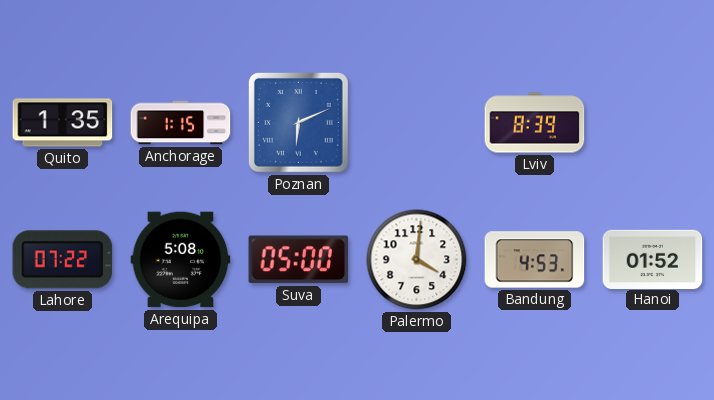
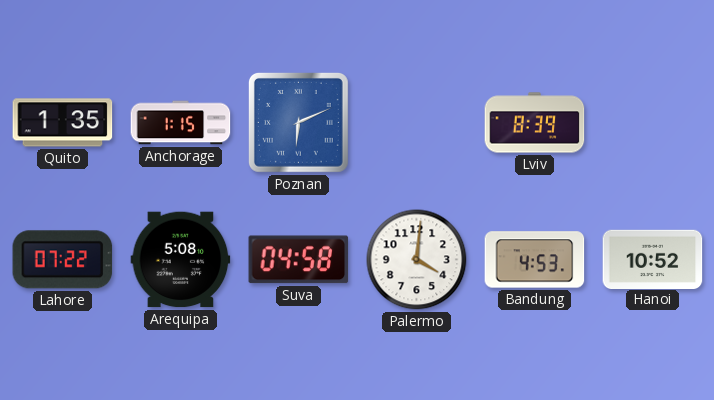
Suva: 05:00 -> 04:58 (299, 260)
Hanoi: 01:52 -> 10:52 (653, 259)
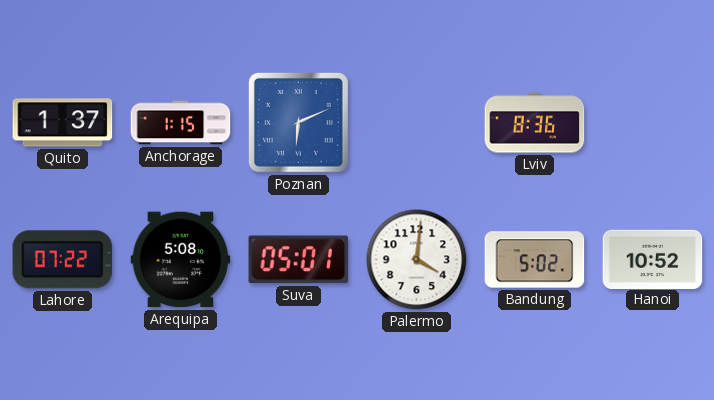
Quito: 1:35 -> 1:37 (63, 123)
Lviv: 8:39 -> 8:36 (535, 123)
Suva: 04:58 -> 05:01 (299, 260)
Bandung: 4:53 -> 5:02 (535, 260)
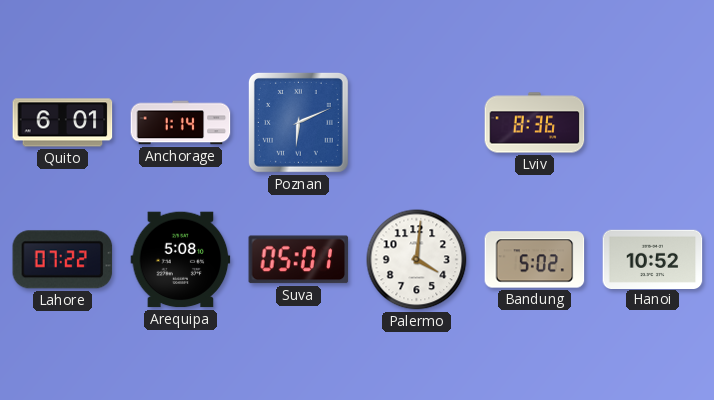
Quito: 1:37 -> 6:01 (63, 123)
Anchorage: 1:15 -> 1:14 (181, 123)
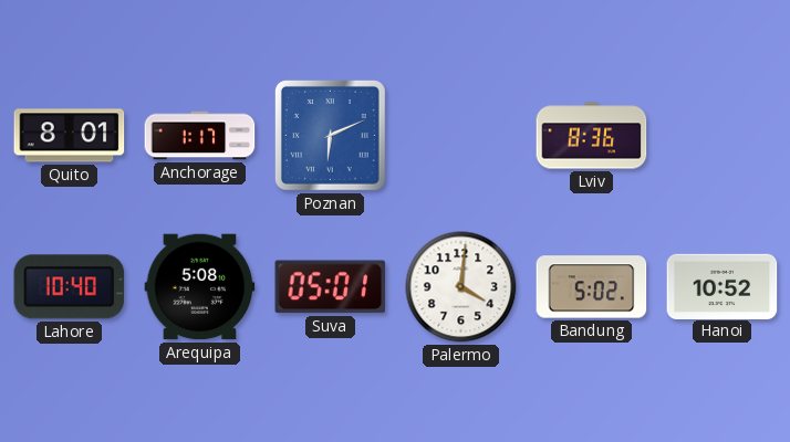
Quito: 6:01 -> 8:01 (70, 136)
Anchorage: 1:14 -> 1:17 (200, 136)
Lahore: 07:22 -> 10:40 (70, 287)
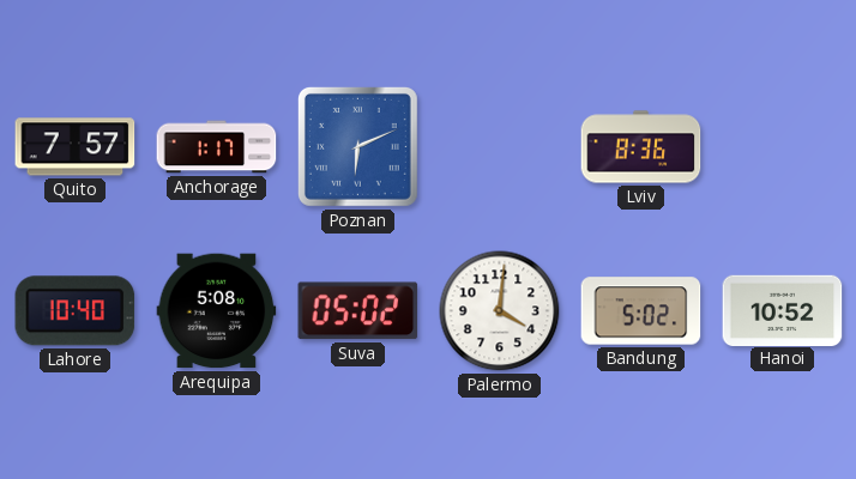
Quito: 8:01 -> 7:57 (76, 147)
Suva: 05:01 -> 05:02 (358, 311)
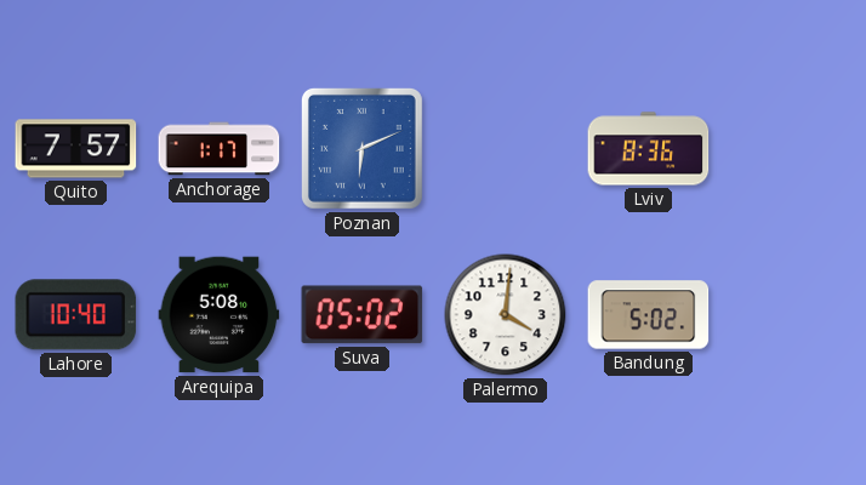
Hanoi: 10:52 -> none (783, 310)
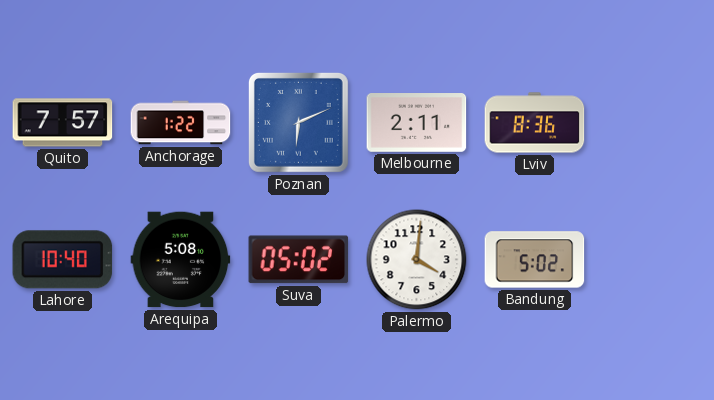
Anchorage: 1:17 -> 1:22 (181, 123)
Melbourne: none -> 2:11 (417, 123)
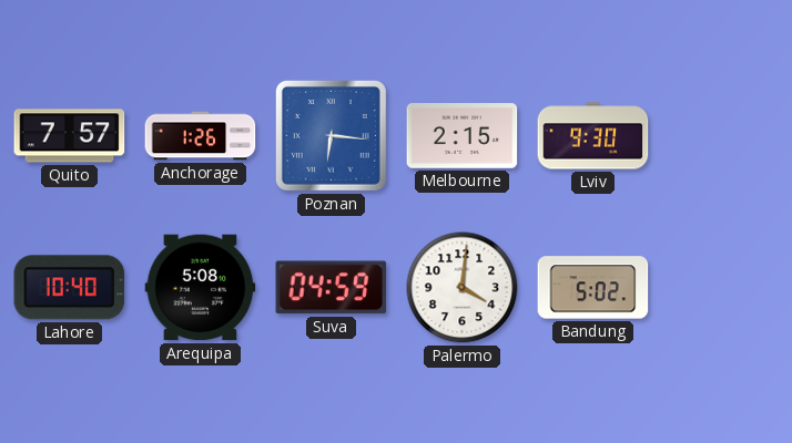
Anchorage: 1:22 -> 1:26 (201, 136)
Poznan: 6:11 -> 6:16 (331, 135)
Melbourne: 2:11 -> 2:15 (463, 136)
Lviv: 8:36 -> 9:30 (593, 136)
Suva: 05:02 -> 04:59 (332, 288)
